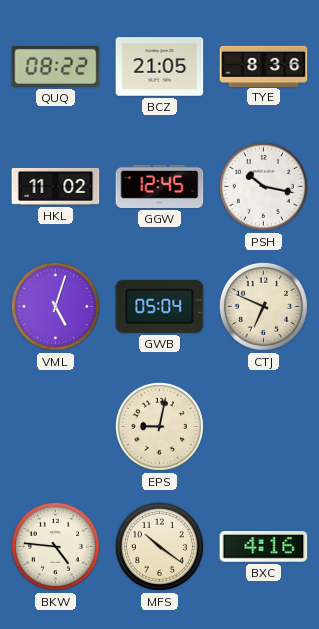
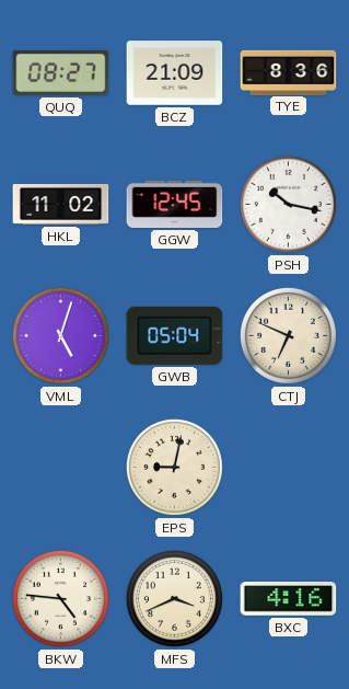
QUQ: 08:22 -> 08:27 (61, 72)
BCZ: 21:05 -> 21:09 (175, 73)
MFS: 10:21 -> 3:41 (174, 598)
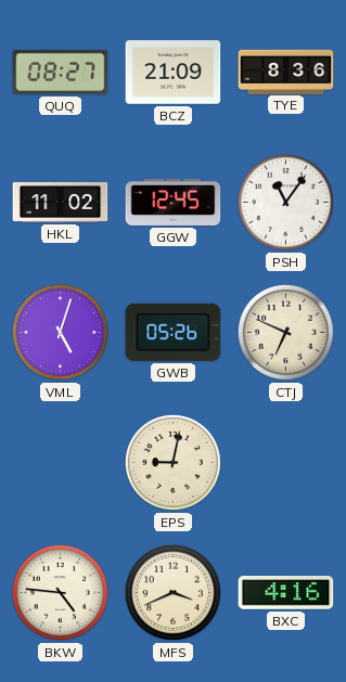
PSH: 10:17 -> 11:06 (285, 202)
GWB: 05:04 -> 05:26 (174, 332)
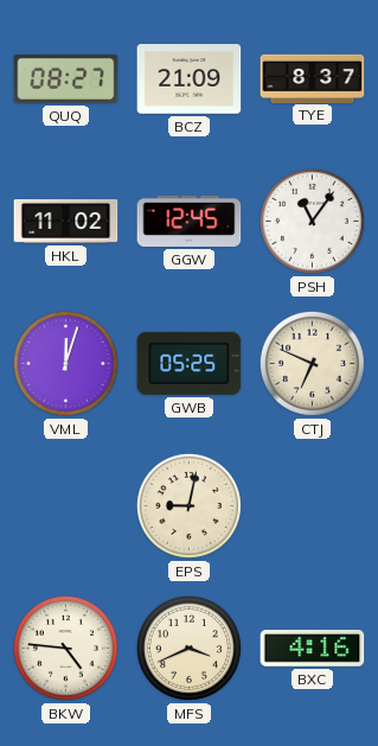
TYE: 8:36 -> 8:37 (313, 78)
VML: 5:03 -> 12:03 (65, 363)
GWB: 05:26 -> 05:25 (190, 363)
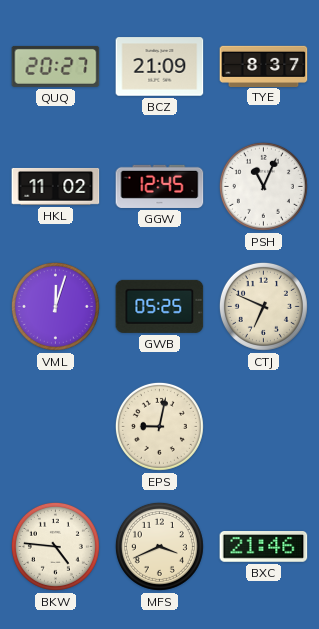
QUQ: 08:27 -> 20:27 (56, 66)
PSH: 11:06 -> 11:04 (263, 186)
BXC: 4:16 -> 21:46 (264, 547)
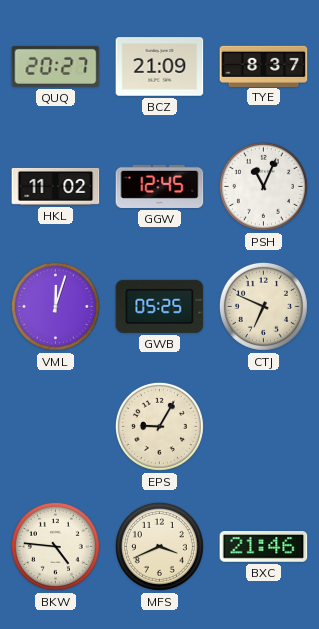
EPS: 9:02 -> 9:05 (159, 426)
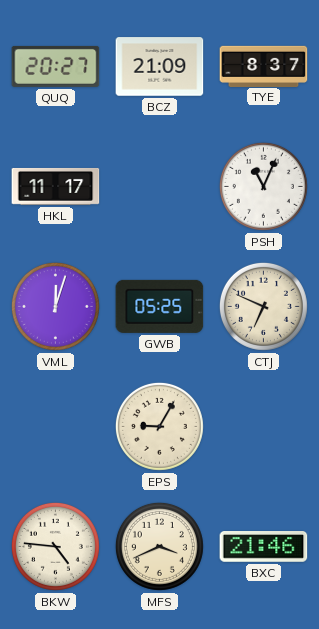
HKL: 11:02 -> 11:17 (56, 186)
GGW: 12:45 -> none (160, 186)
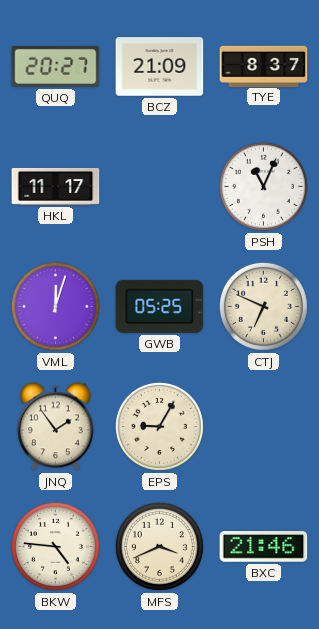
JNQ: none -> 1:54 (56, 427)
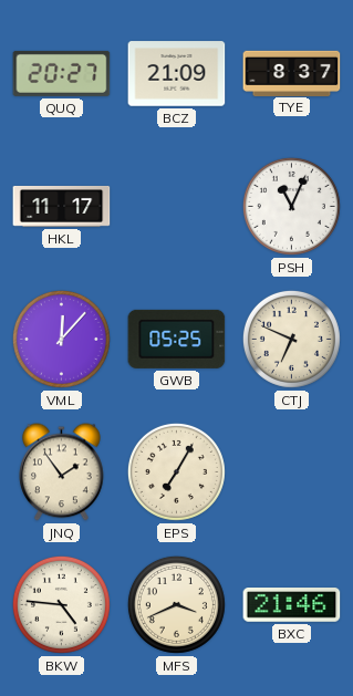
VML: 12:03 -> 12:07 (61, 339)
EPS: 9:05 -> 7:05 (176, 471)
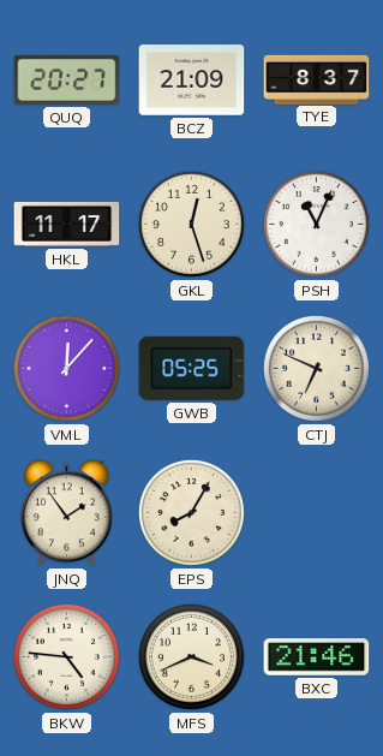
GKL: none -> 12:27 (191, 224)
EPS: 7:05 -> 8:05 (191, 512)
